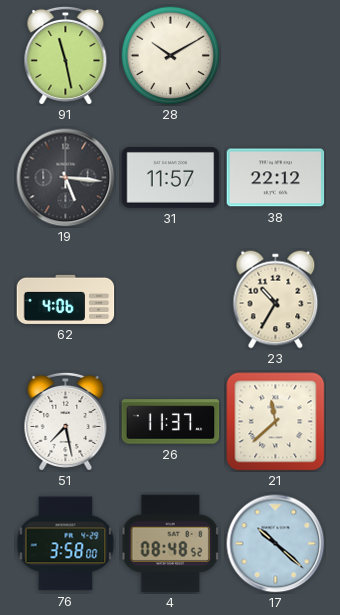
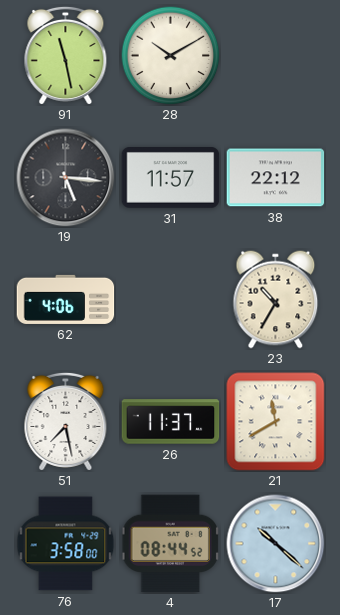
21: 11:38 -> 11:40 (276, 422)
4: 08:48 -> 08:44 (170, 544)
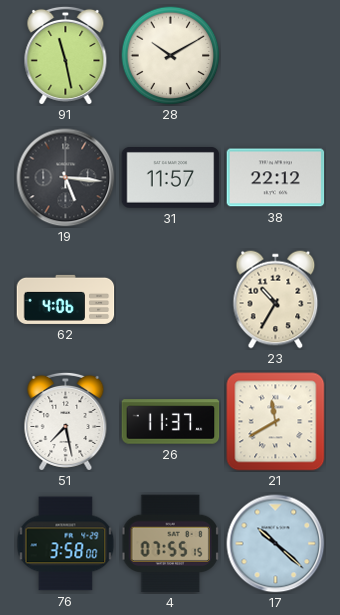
4: 08:44 -> 07:55 (170, 544)
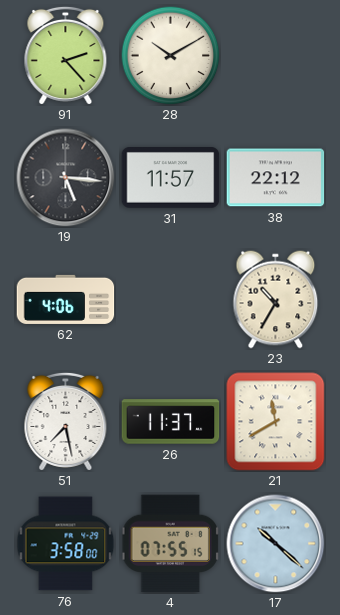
91: 11:28 -> 2:23 (66, 55)
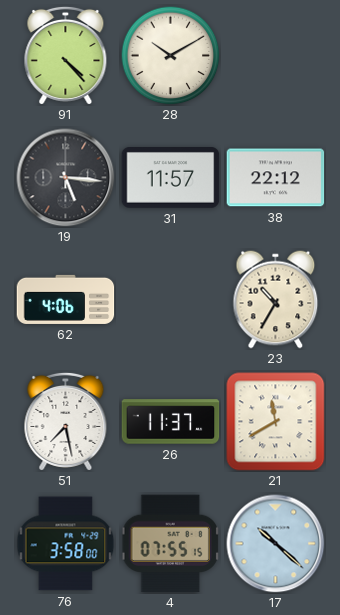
91: 2:23 -> 4:23 (66, 55)
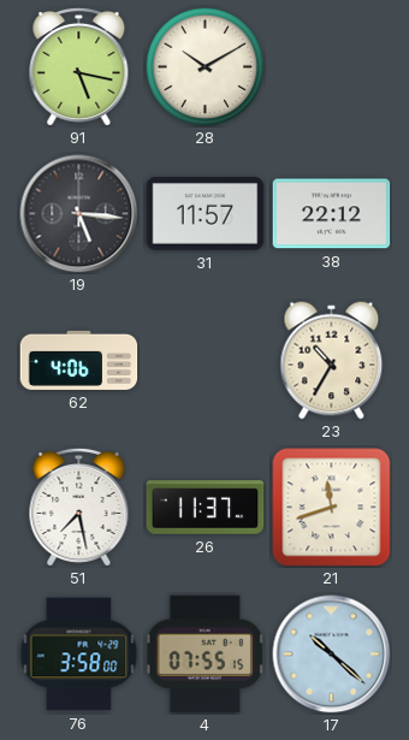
91: 4:23 -> 5:17 (79, 66)
21: 11:40 -> 11:42 (332, 508)
